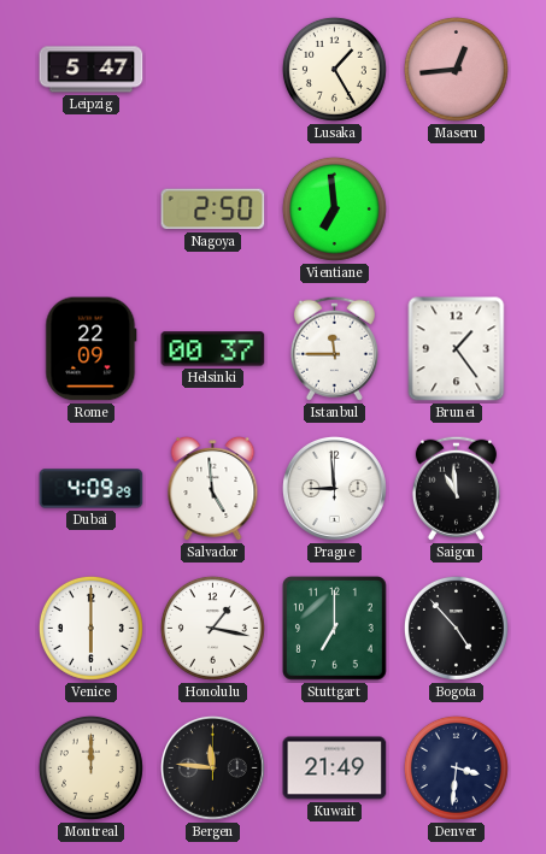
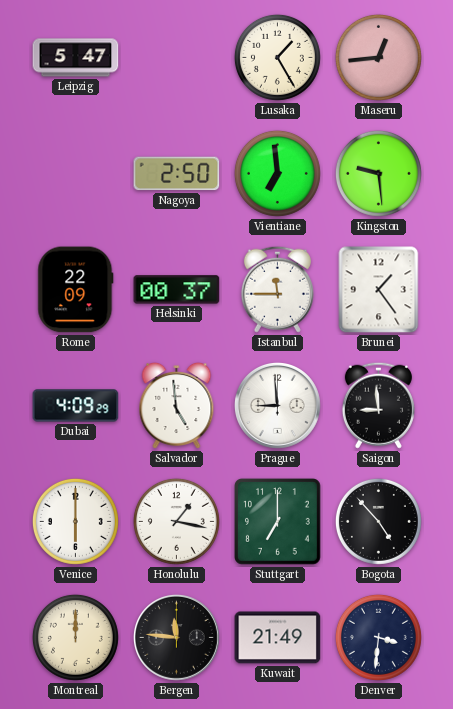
Kingston: none -> 9:29 (378, 173)
Saigon: 10:59 -> 8:59 (378, 405)
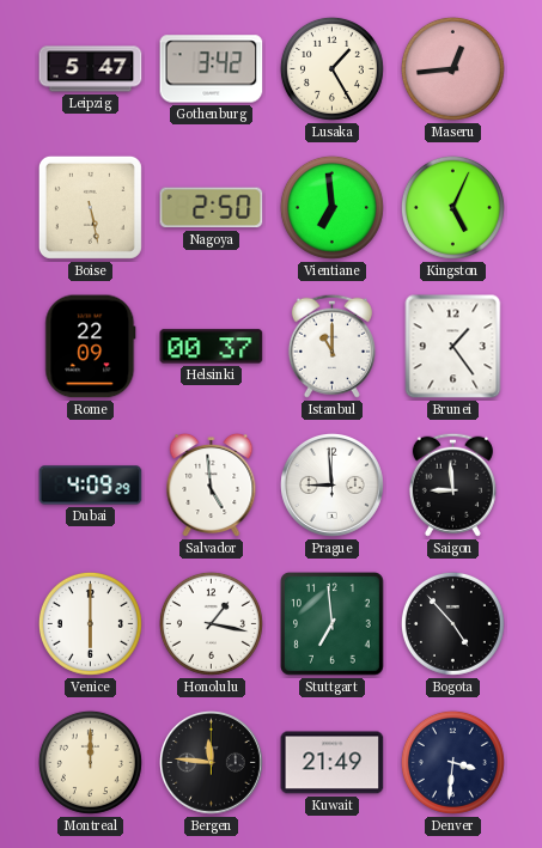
Gothenburg: none -> 3:42 (212, 69)
Boise: none -> 5:28 (90, 207)
Kingston: 9:29 -> 5:04 (452, 207)
Istanbul: 11:45 -> 11:00 (331, 346)
Stuttgart: 7:00 -> 6:59 (333, 624)
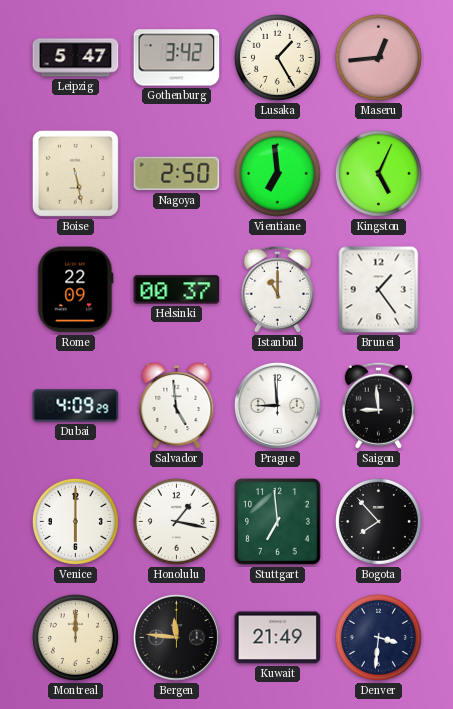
Bogota: 4:53 -> 7:53 (378, 521)
